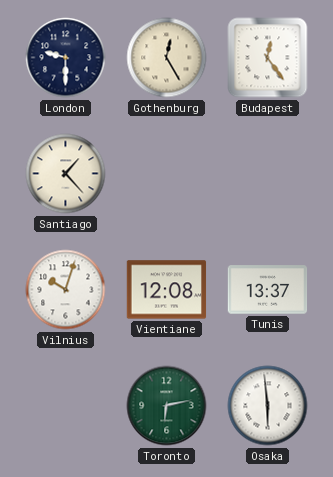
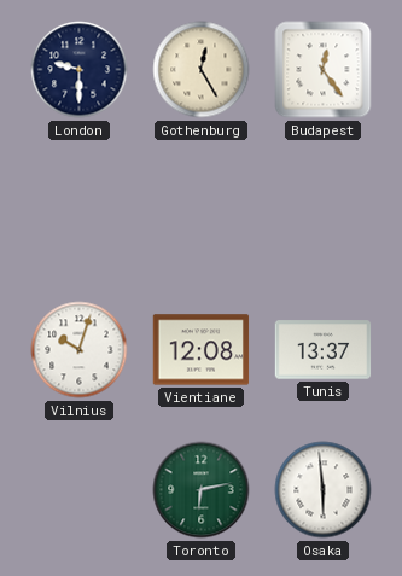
Santiago: 1:23 -> none (66, 174)
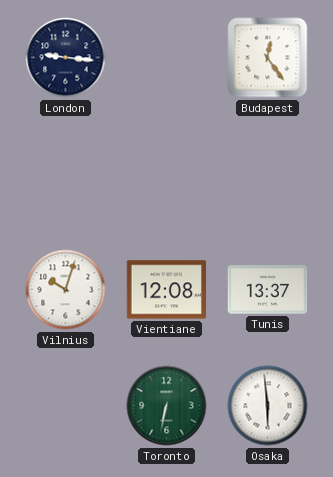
London: 9:30 -> 9:16 (66, 58)
Gothenburg: 12:25 -> none (202, 70)
Toronto: 6:13 -> 6:32 (167, 406)
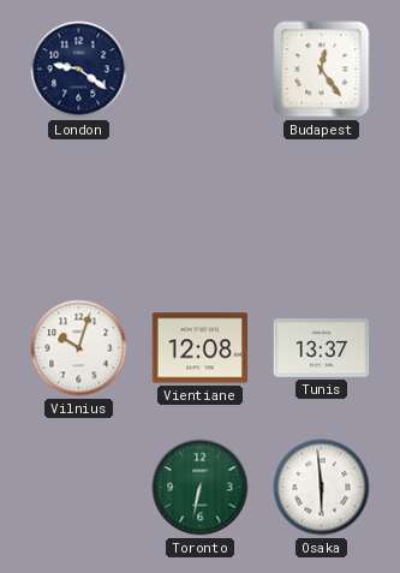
London: 9:16 -> 9:21 (79, 70)
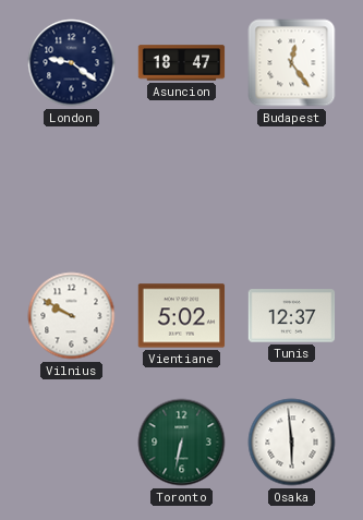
Asuncion: none -> 18:47 (182, 63)
Vilnius: 10:03 -> 9:50 (72, 316)
Vientiane: 12:08 -> 5:02 (182, 316)
Tunis: 13:37 -> 12:37 (292, 316)
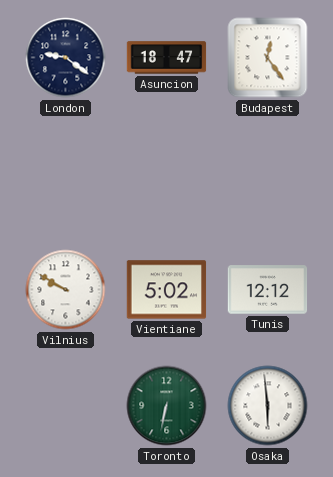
Tunis: 12:37 -> 12:12 (268, 290)
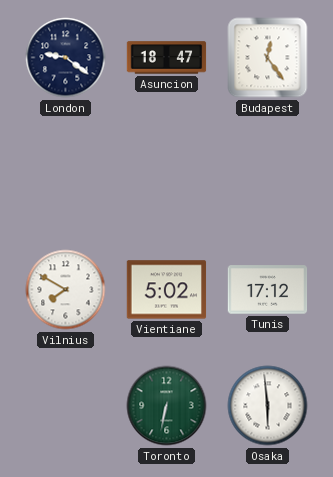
Vilnius: 9:50 -> 7:50 (66, 290)
Tunis: 12:12 -> 17:12 (268, 290)
